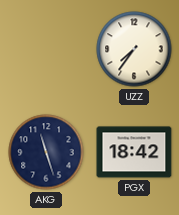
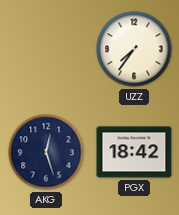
AKG: 11:27 -> 12:27 (46, 152)
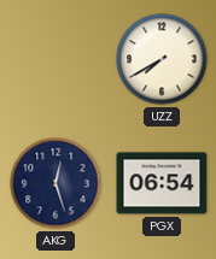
UZZ: 7:36 -> 7:40 (162, 59)
PGX: 18:42 -> 06:54 (162, 183)
